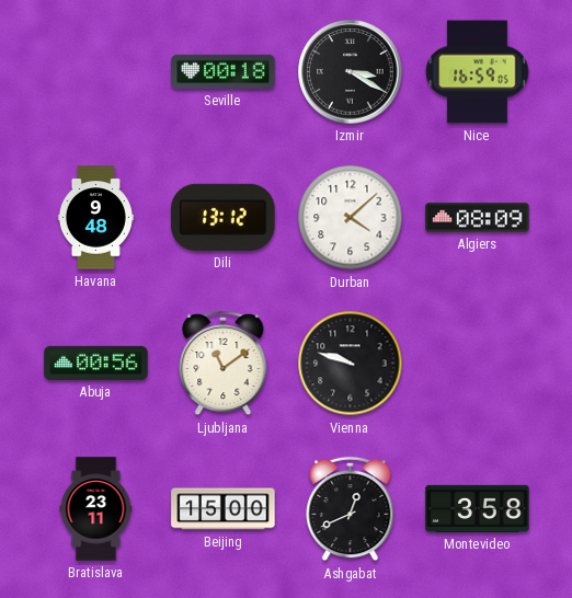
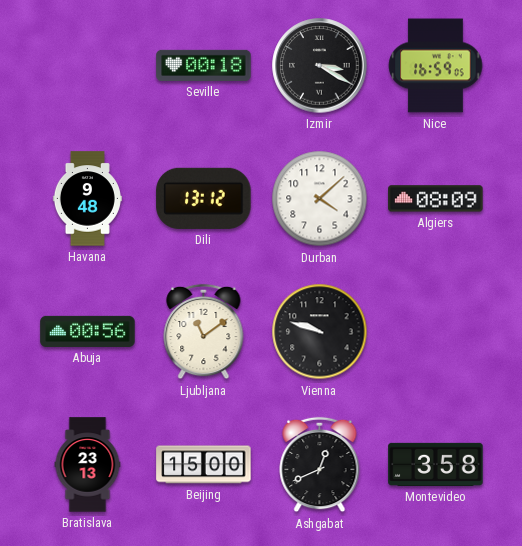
Bratislava: 23:11 -> 23:13 (88, 465)
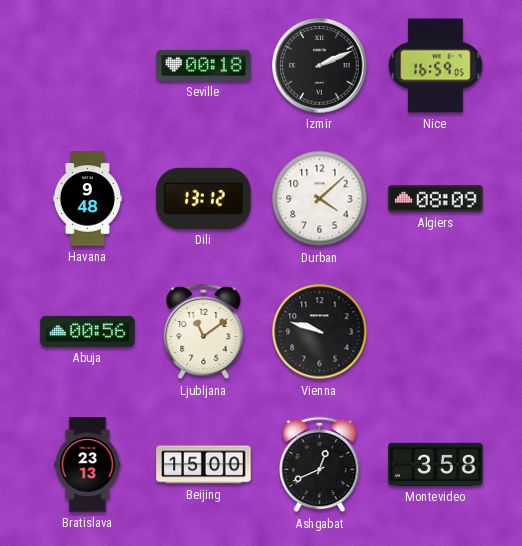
Izmir: 3:20 -> 2:11 (320, 66)
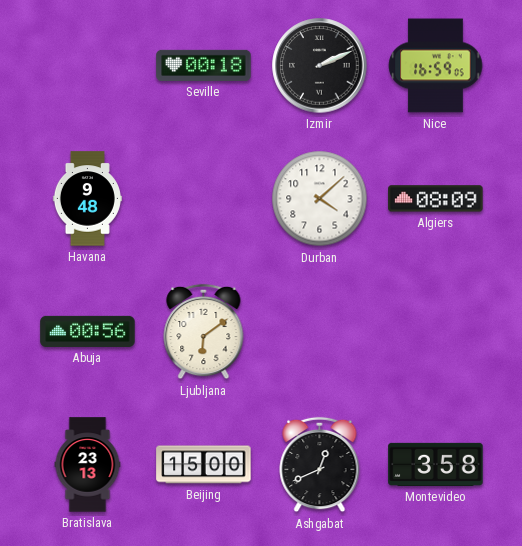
Dili: 13:12 -> none (204, 198)
Ljubljana: 11:09 -> 6:09 (204, 332)
Vienna: 9:48 -> none (320, 332)
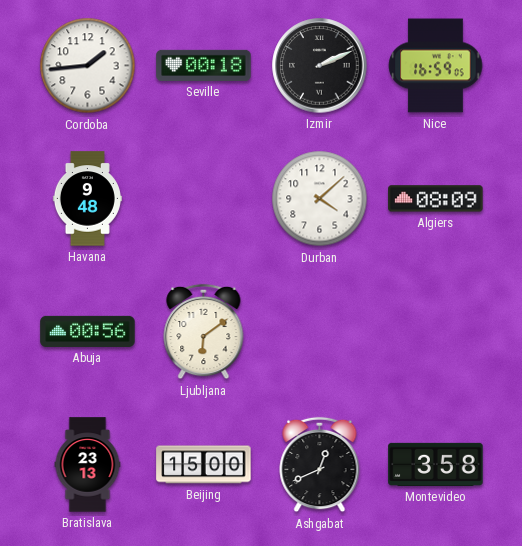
Cordoba: none -> 1:44 (88, 66)
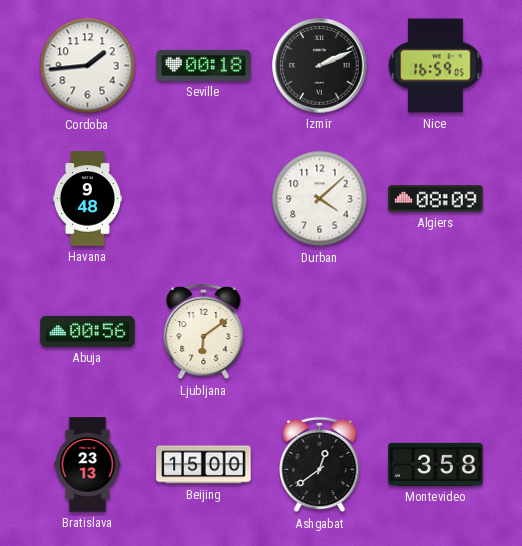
Ashgabat: 12:41 -> 12:39 (320, 465)
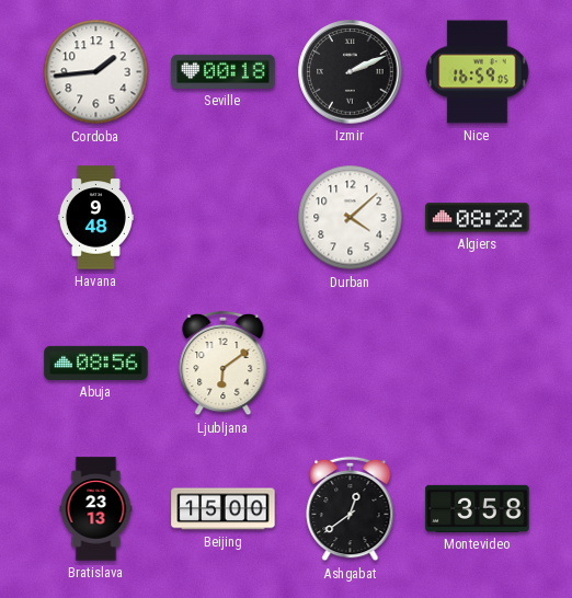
Algiers: 08:09 -> 08:22 (478, 218)
Abuja: 00:56 -> 08:56 (96, 363)
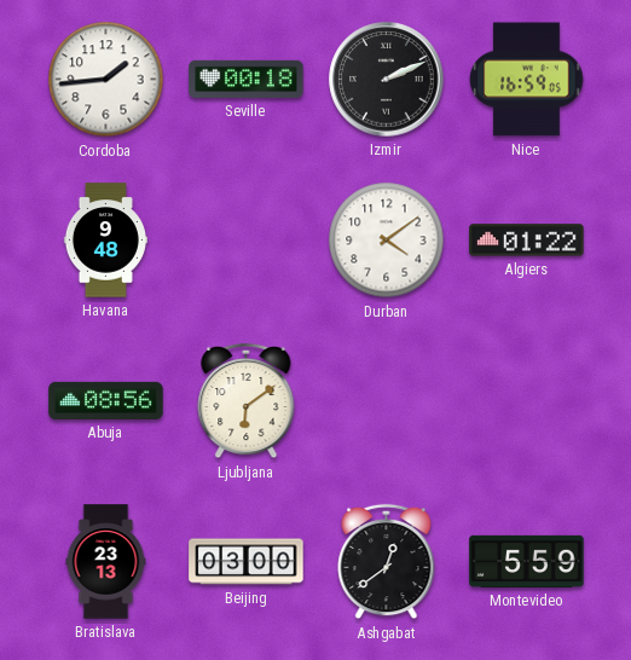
Durban: 4:08 -> 4:09 (387, 241)
Algiers: 08:22 -> 01:22 (527, 241)
Beijing: 15:00 -> 03:00 (247, 562)
Montevideo: 3:58 -> 5:59 (527, 561)
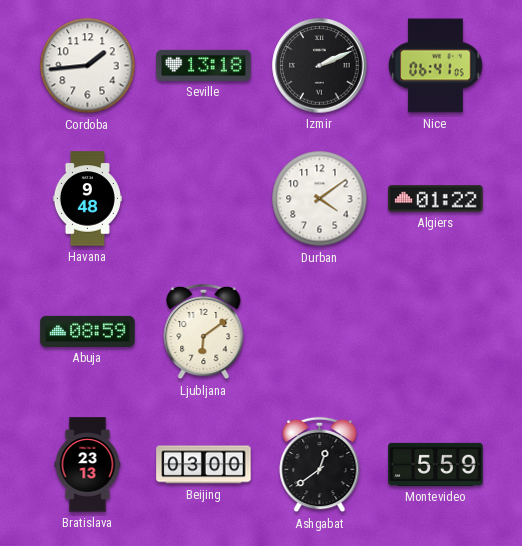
Seville: 00:18 -> 13:18 (204, 65)
Nice: 16:59 -> 06:41 (436, 66)
Abuja: 08:56 -> 08:59 (88, 331)
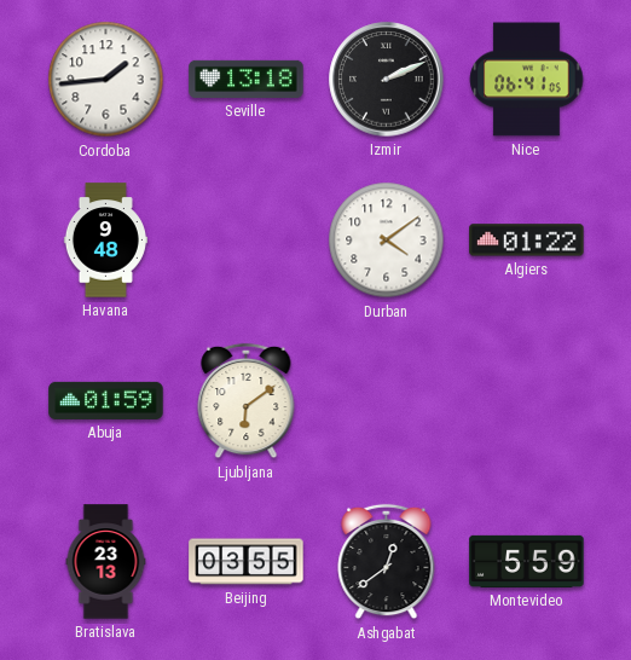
Abuja: 08:59 -> 01:59 (106, 400)
Beijing: 03:00 -> 03:55 (247, 562)
